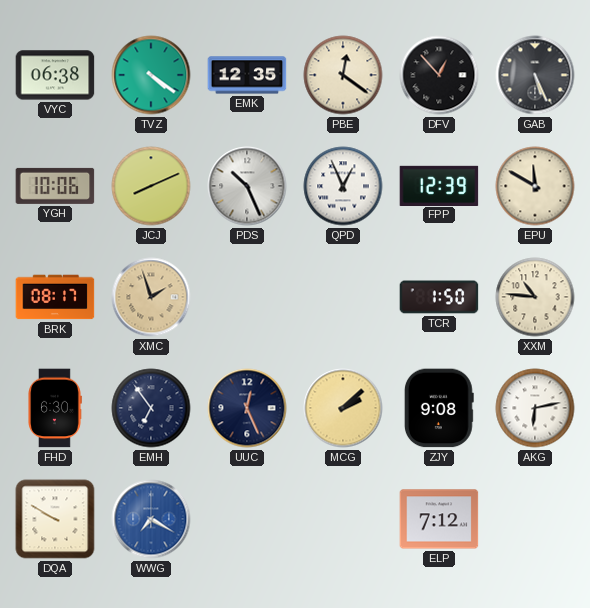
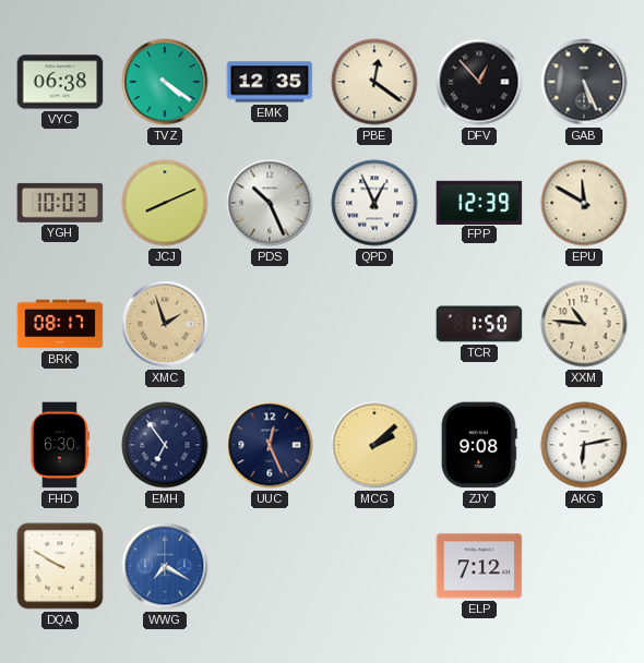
YGH: 10:06 -> 10:03 (60, 203)
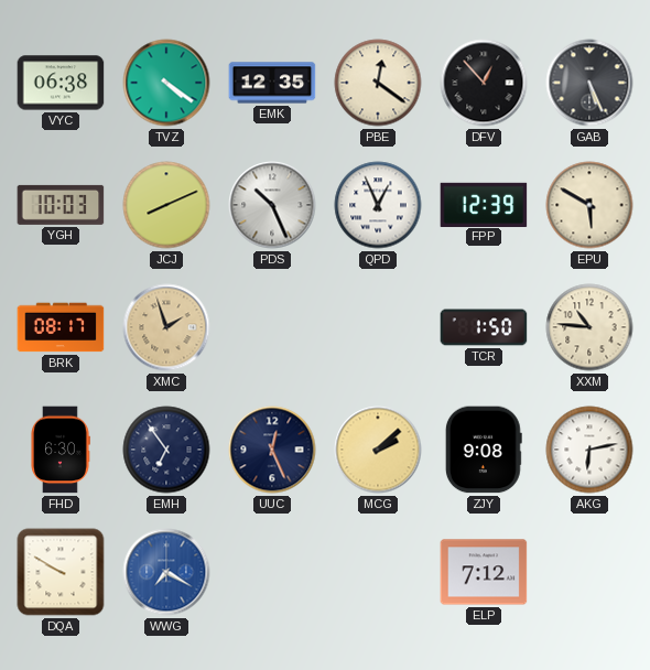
EPU: 11:50 -> 5:50 (589, 205)
